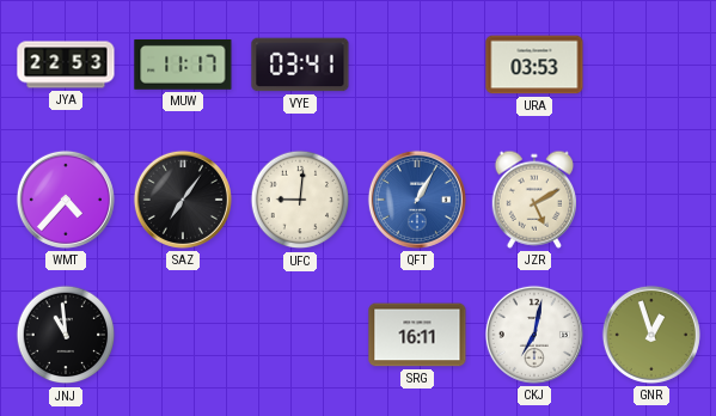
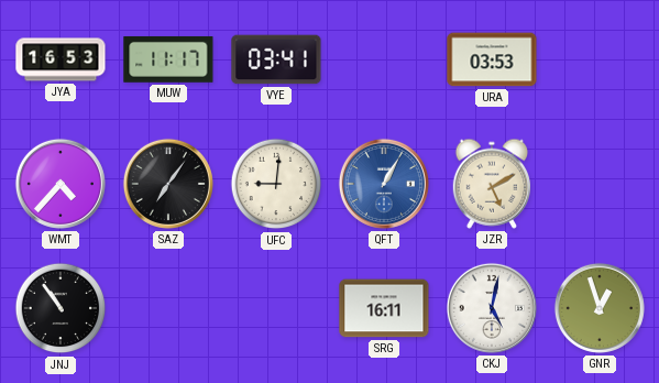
JYA: 22:53 -> 16:53 (61, 59)
JNJ: 10:59 -> 10:54 (61, 308)
CKJ: 7:02 -> 5:02 (492, 308)
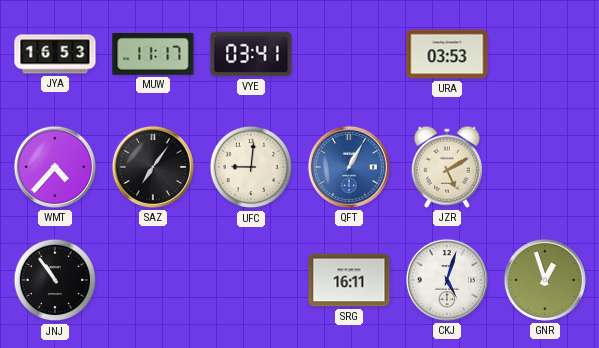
CKJ: 5:02 -> 5:03 (447, 280)
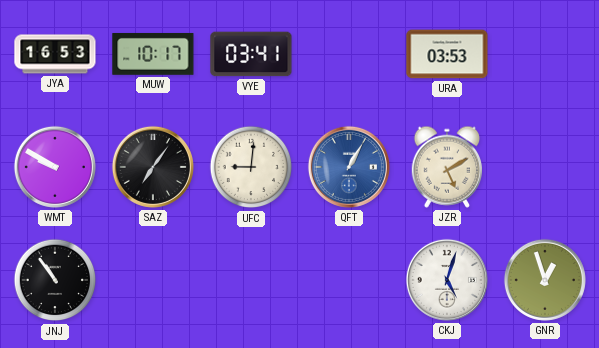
MUW: 11:17 -> 10:17 (153, 54)
WMT: 4:37 -> 9:50 (55, 167)
SRG: 16:11 -> none (349, 280)
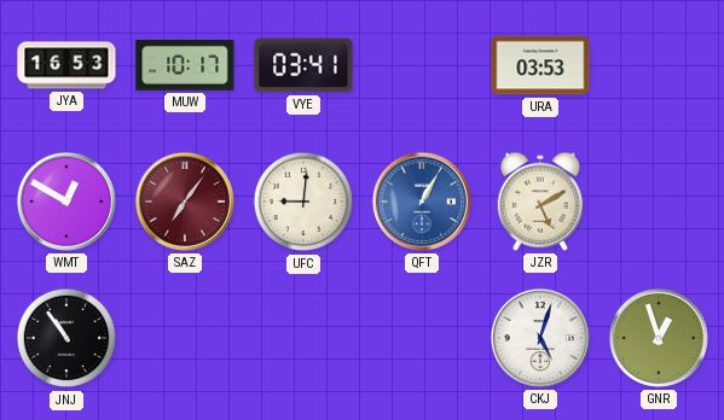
WMT: 9:50 -> 12:50 (66, 202)
SAZ dial: black -> burgundy (185, 202)
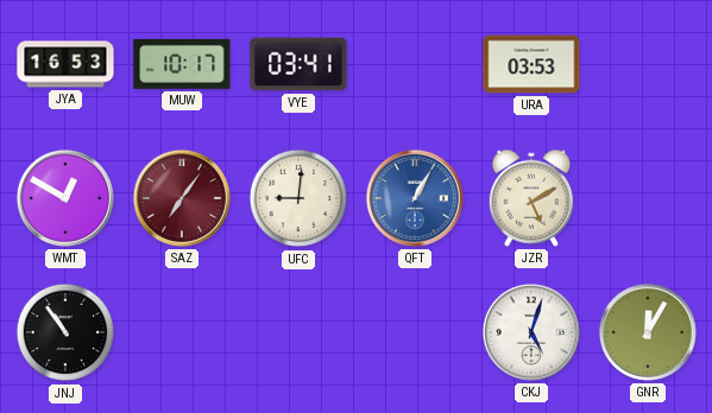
GNR: 12:57 -> 12:05 (648, 332)
